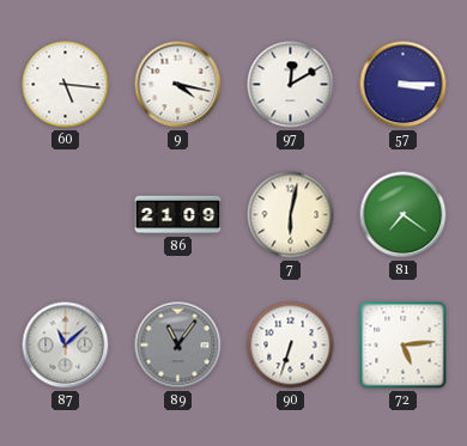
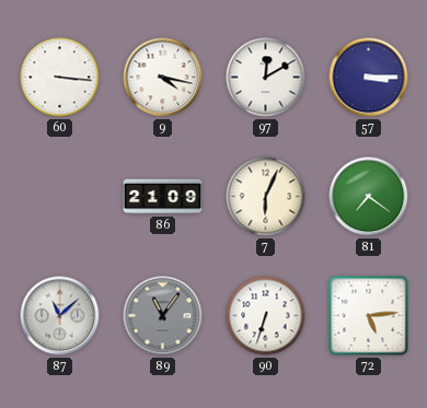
60: 5:16 -> 3:16 (60, 78)
7: 6:02 -> 6:04 (266, 197)
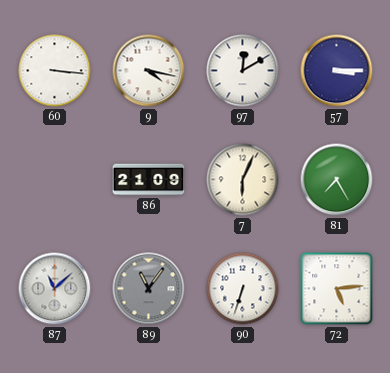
81: 7:21 -> 7:25 (337, 180)
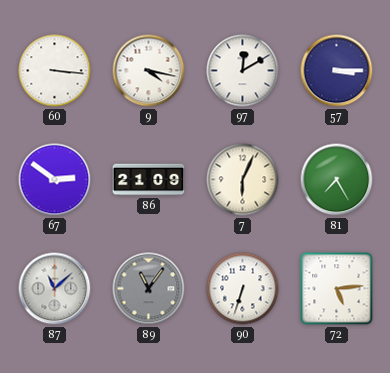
67: none -> 2:51 (55, 180)
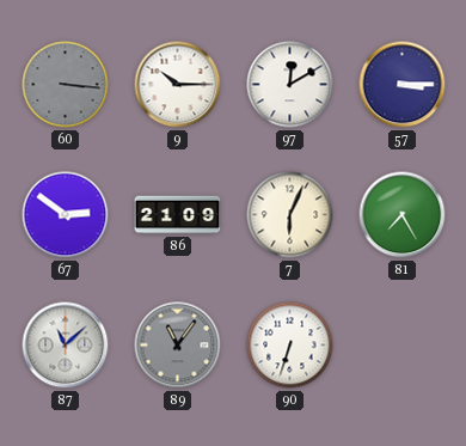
60 dial: white -> grey (66, 85)
9: 4:17 -> 10:15 (178, 85)
72: 5:14 -> none (337, 289)
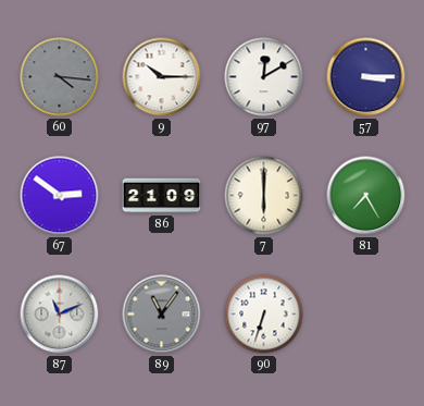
60: 3:16 -> 4:16 (60, 77)
7: 6:04 -> 6:00 (264, 196)
87: 11:08 -> 11:11 (60, 315)
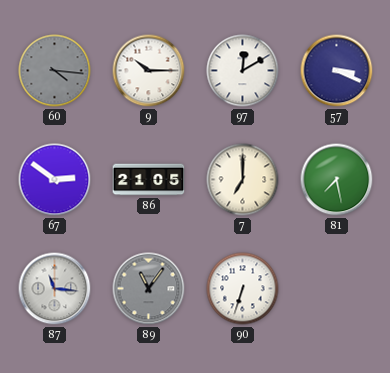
57: 3:15 -> 3:19 (337, 71)
86: 21:09 -> 21:05 (149, 180)
7: 6:00 -> 7:00 (243, 180)
81: 7:25 -> 7:28 (337, 180)
87: 11:11 -> 11:16 (55, 289)
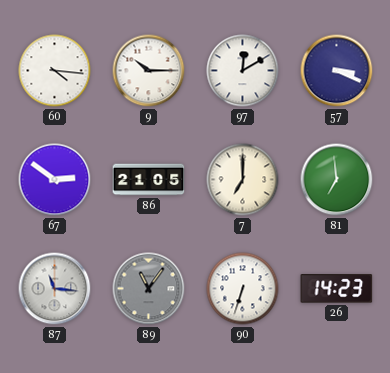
60 dial: grey -> white (55, 71)
81: 7:28 -> 6:59 (337, 180)
26: none -> 14:23 (337, 289)
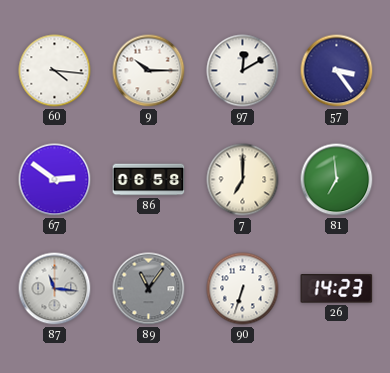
57: 3:19 -> 3:24 (337, 71)
86: 21:05 -> 06:58 (149, 180)
